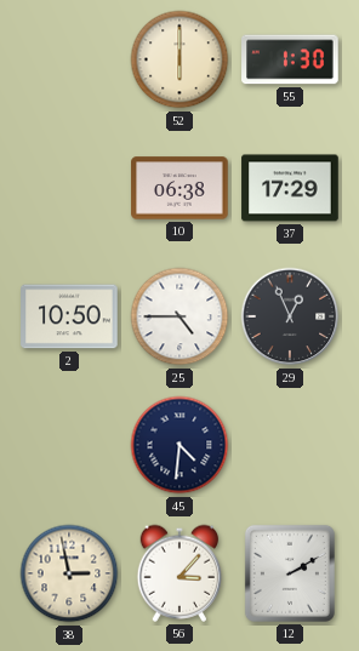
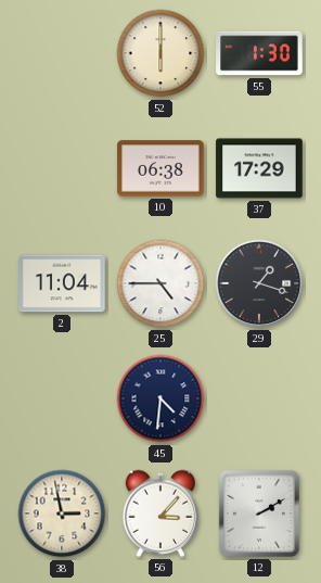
2: 10:50 -> 11:04 (62, 283)
29: 12:56 -> 1:18 (259, 283)
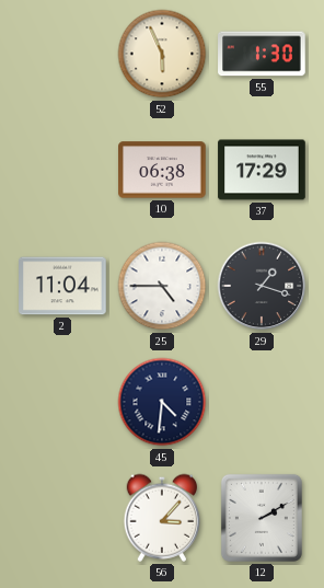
52: 6:00 -> 5:56 (162, 54)
38: 2:58 -> none (62, 514)
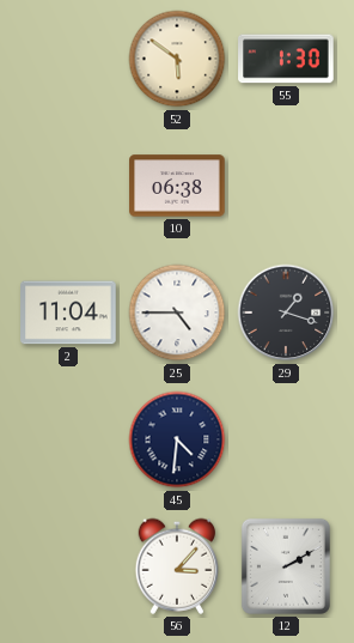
52: 5:56 -> 5:51 (177, 59)
37: 17:29 -> none (262, 170)
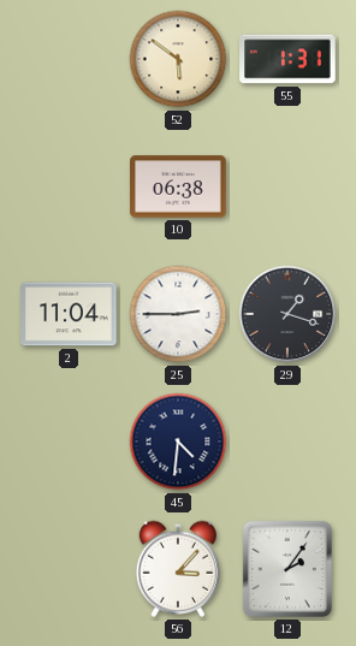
55: 1:30 -> 1:31 (287, 59)
25: 4:45 -> 2:45 (178, 314)
12: 2:10 -> 2:06 (287, 569)
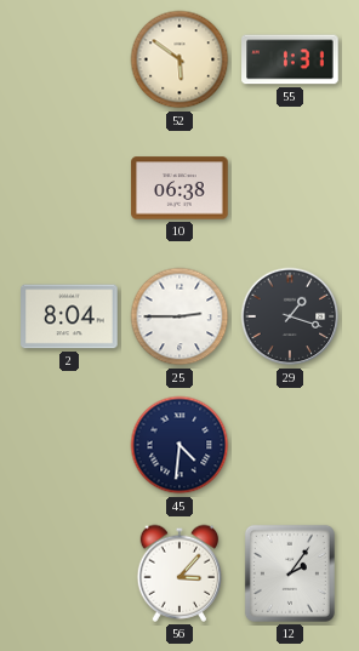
2: 11:04 -> 8:04 (69, 316)
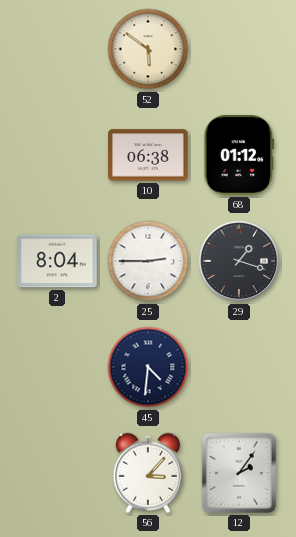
55: 1:31 -> none (290, 59)
68: none -> 01:12 (239, 155)
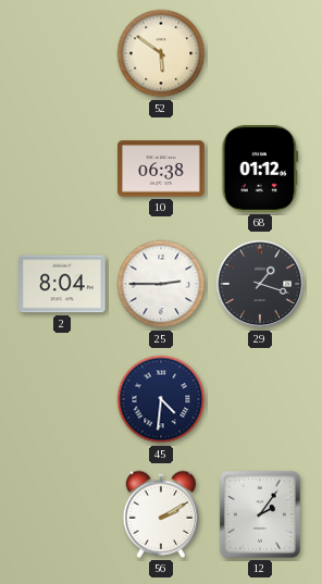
56: 3:07 -> 2:10 (161, 514)
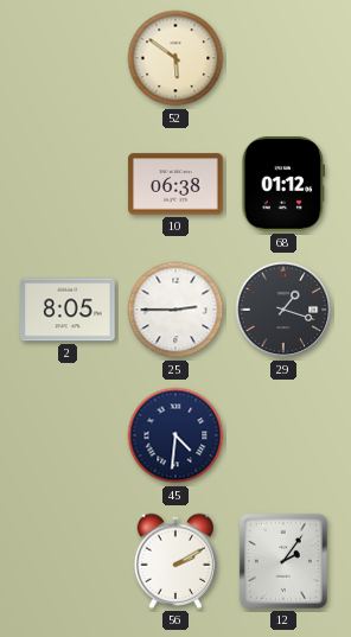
2: 8:04 -> 8:05 (68, 310)
